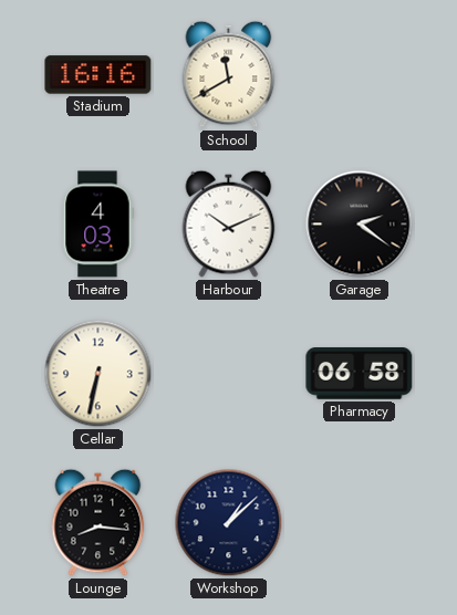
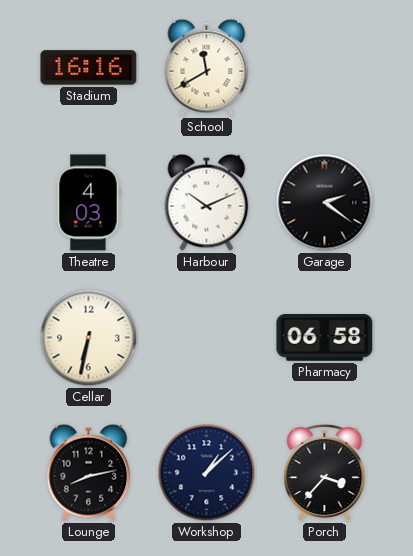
Lounge: 8:16 -> 8:13 (89, 472)
Porch: none -> 3:37 (325, 473)
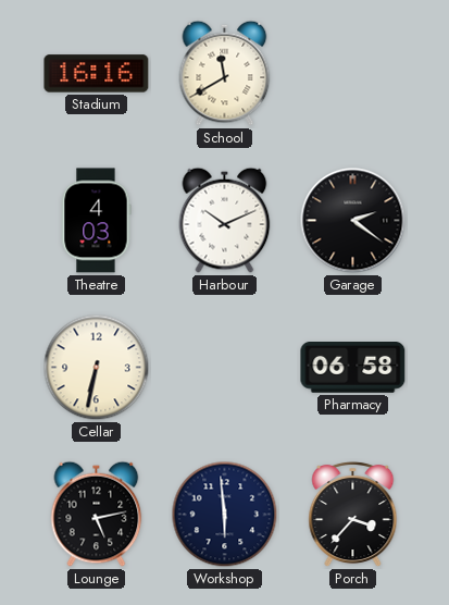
Lounge: 8:13 -> 5:13 (97, 514)
Workshop: 1:08 -> 5:59 (225, 515)
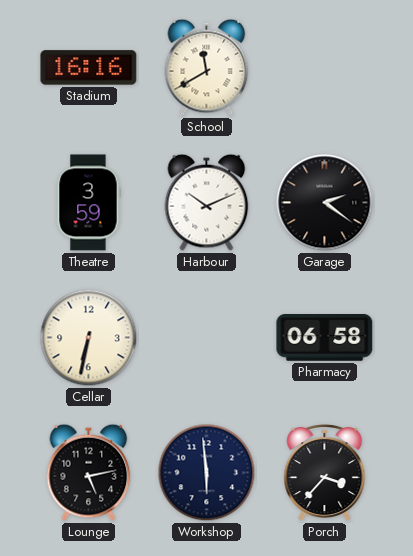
Theatre: 4:03 -> 3:59 (88, 203)
